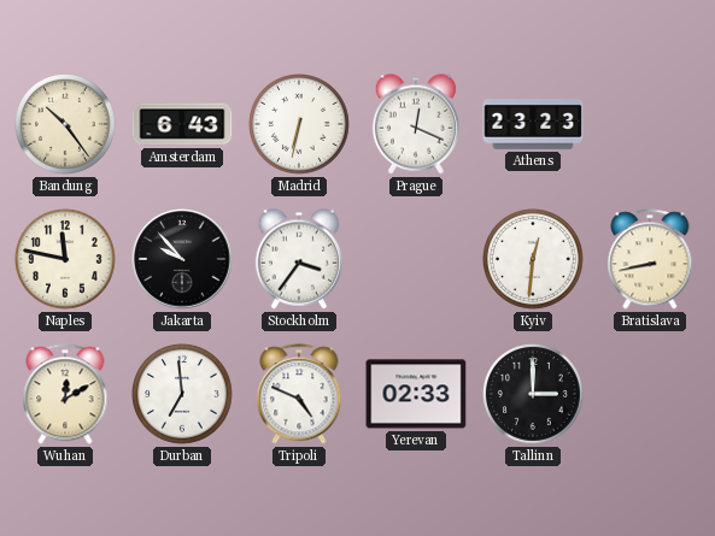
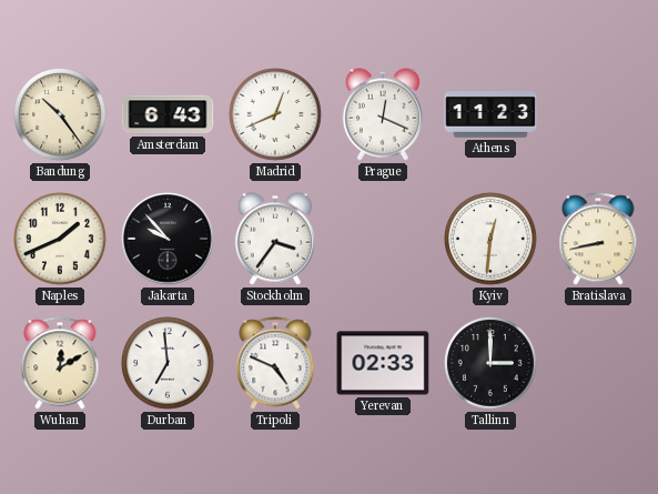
Madrid: 6:32 -> 12:41 (276, 115)
Athens: 23:23 -> 11:23 (490, 114)
Naples: 11:47 -> 1:41 (61, 240)
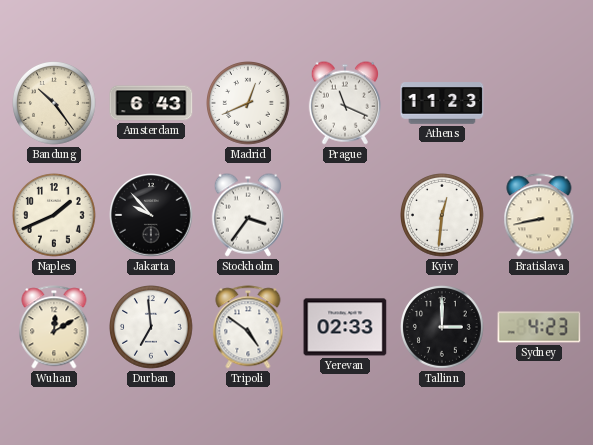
Prague: 12:19 -> 11:19 (345, 103)
Tripoli: 4:49 -> 4:51 (248, 327)
Sydney: none -> 4:23 (539, 327)
